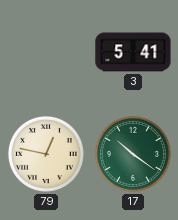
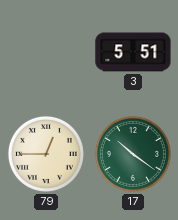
3: 5:41 -> 5:51 (133, 52)
79: 12:47 -> 12:45 (46, 154)
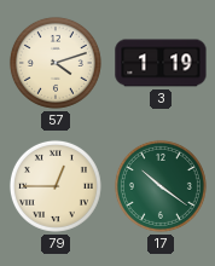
57: none -> 4:12 (56, 63)
3: 5:51 -> 1:19 (161, 63)
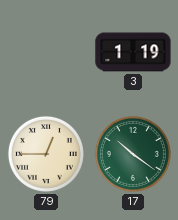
57: 4:12 -> none (56, 63)
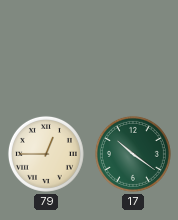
3: 1:19 -> none (133, 52)
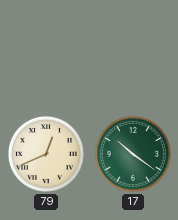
79: 12:45 -> 12:41 (46, 154)
